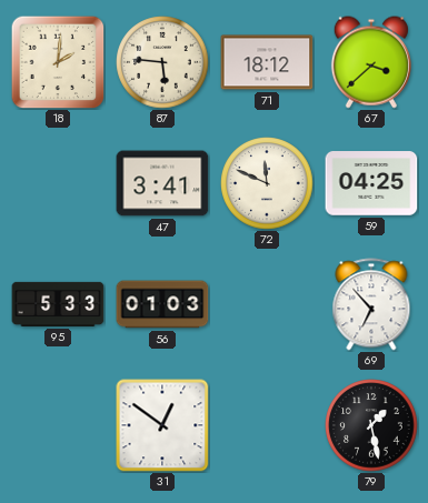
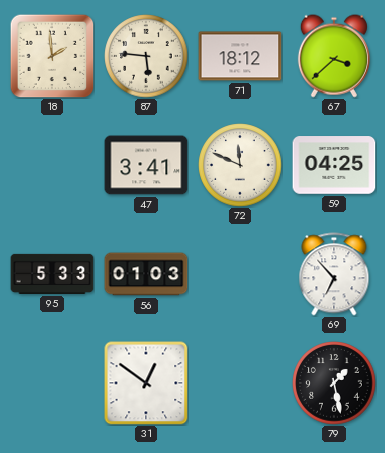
18: 2:01 -> 1:59 (52, 56)
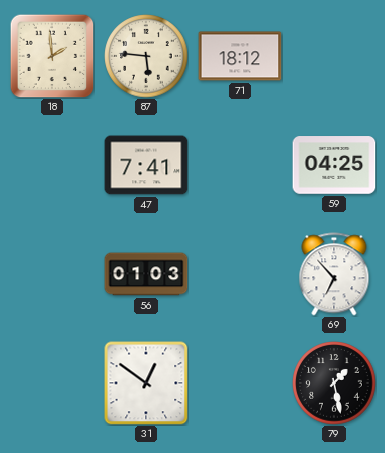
67: 3:38 -> none (334, 56)
47: 3:41 -> 7:41 (146, 165)
72: 11:49 -> none (240, 165)
95: 5:33 -> none (52, 274)
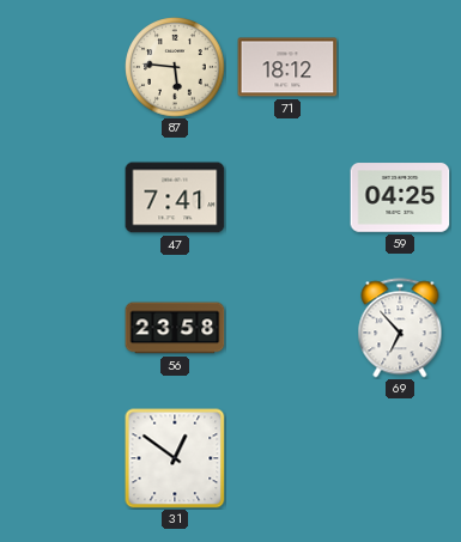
18: 1:59 -> none (52, 56)
56: 01:03 -> 23:58 (175, 328)
79: 1:28 -> none (334, 383)
